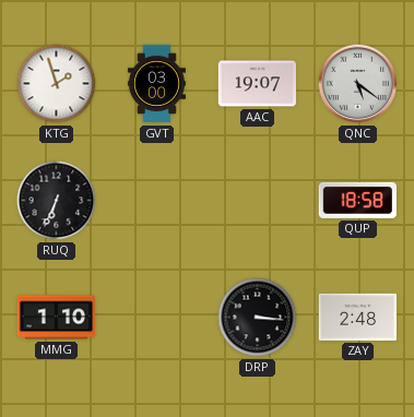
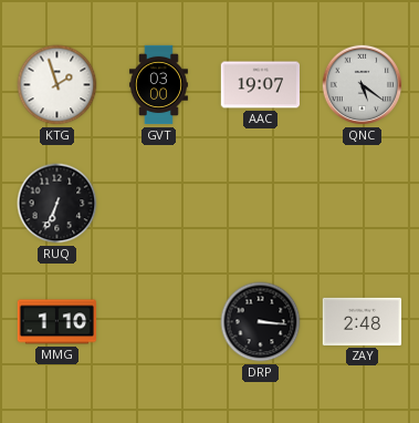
QUP: 18:58 -> none (357, 200)
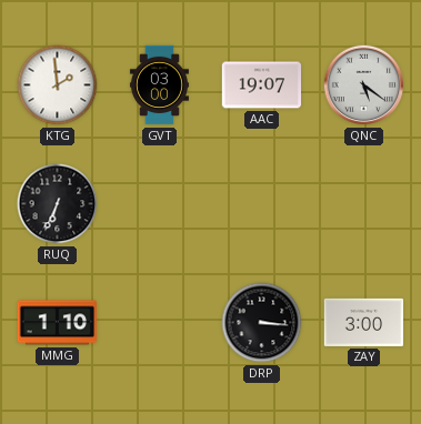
KTG: 1:57 -> 1:59 (58, 85)
ZAY: 2:48 -> 3:00 (364, 322)
